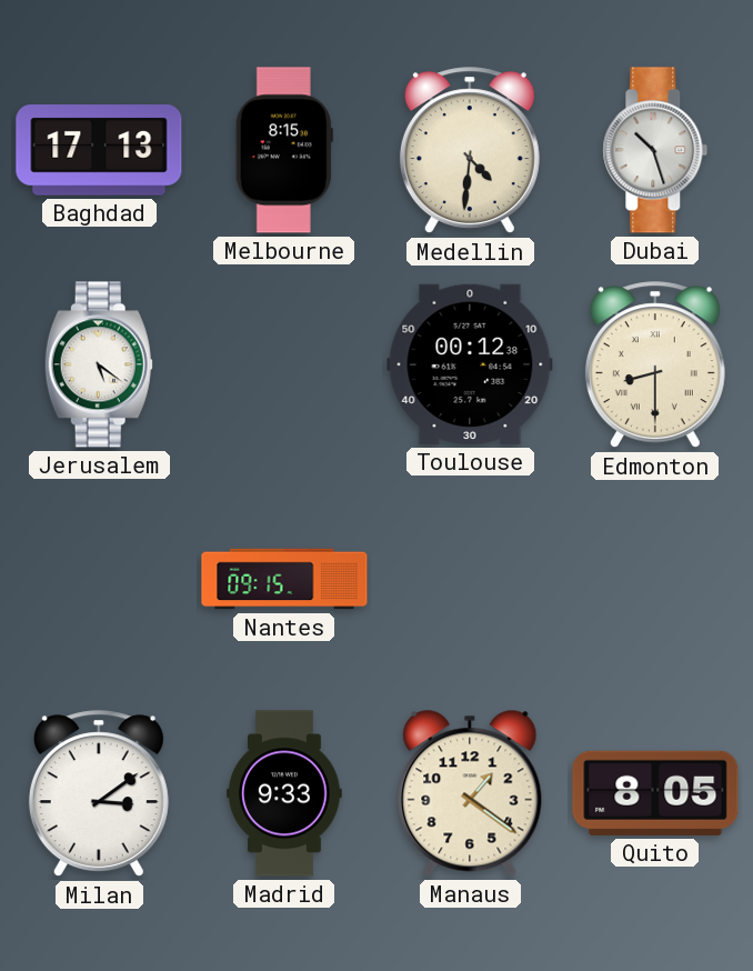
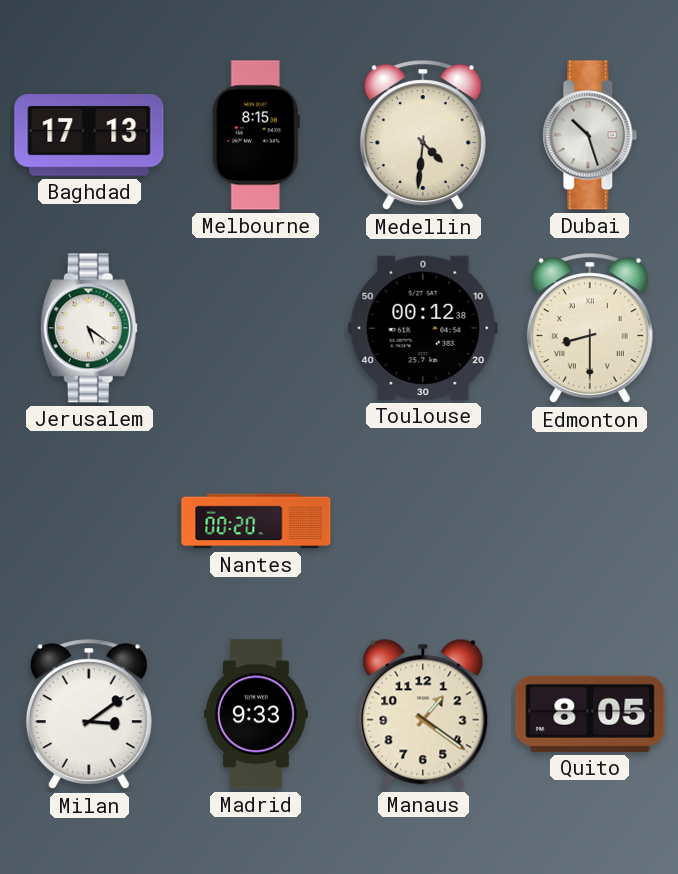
Nantes: 09:15 -> 00:20 (256, 521)
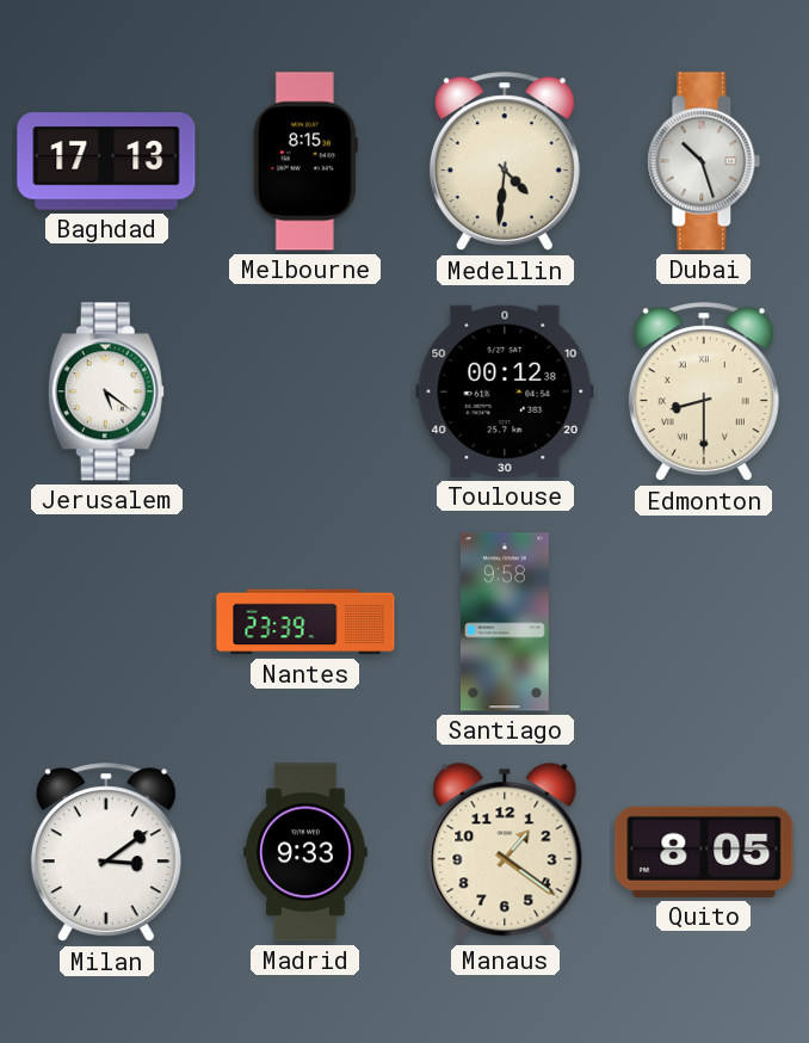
Nantes: 00:20 -> 23:39 (305, 622)
Santiago: none -> 9:58 (506, 622)
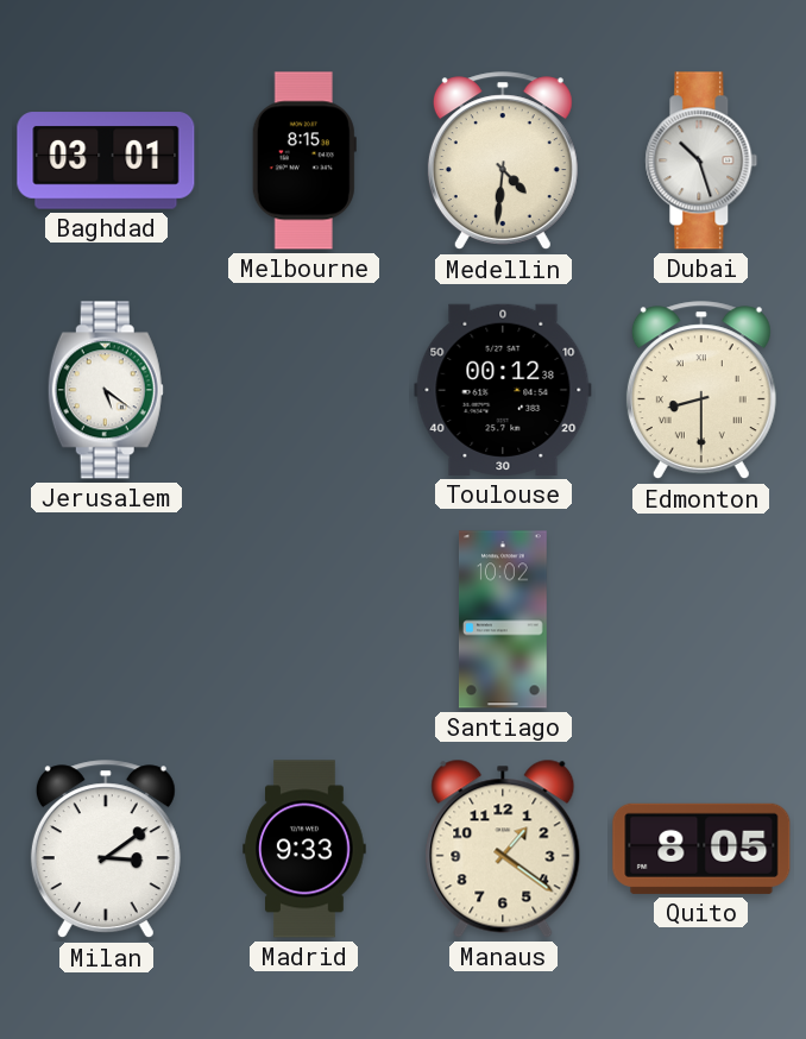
Baghdad: 17:13 -> 03:01 (106, 160)
Nantes: 23:39 -> none (305, 622)
Santiago: 9:58 -> 10:02 (504, 619)
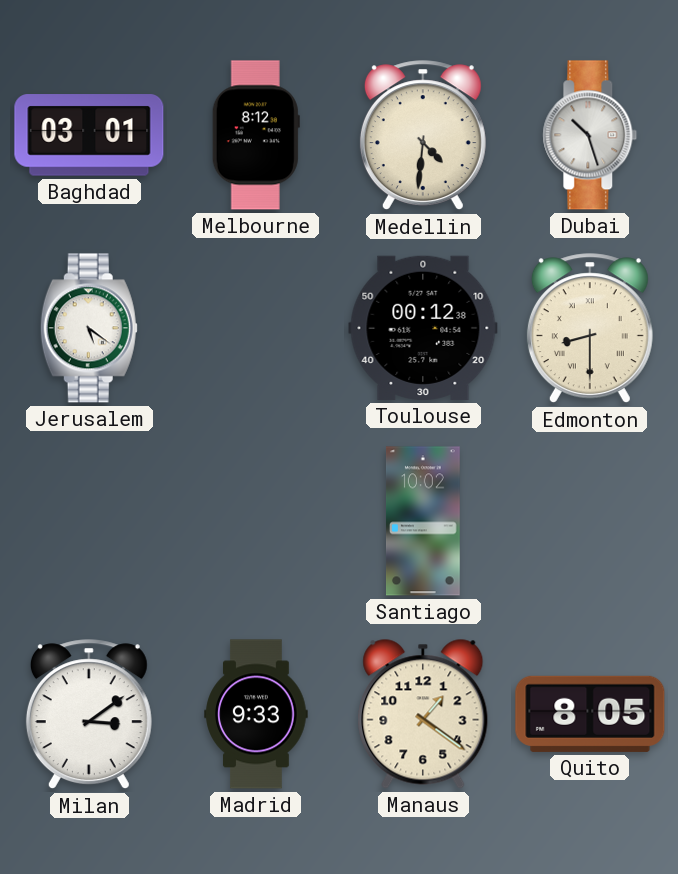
Melbourne: 8:15 -> 8:12 (256, 135)
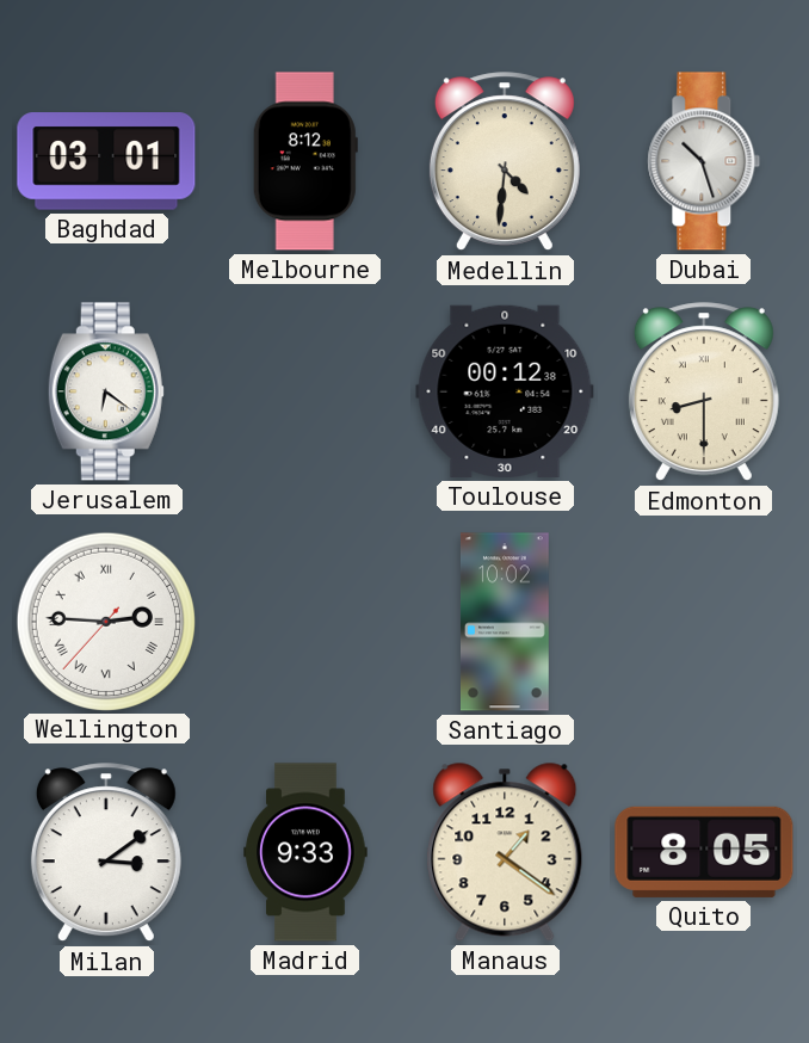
Jerusalem: 5:21 -> 6:21 (106, 391)
Wellington: none -> 2:45 (105, 621)
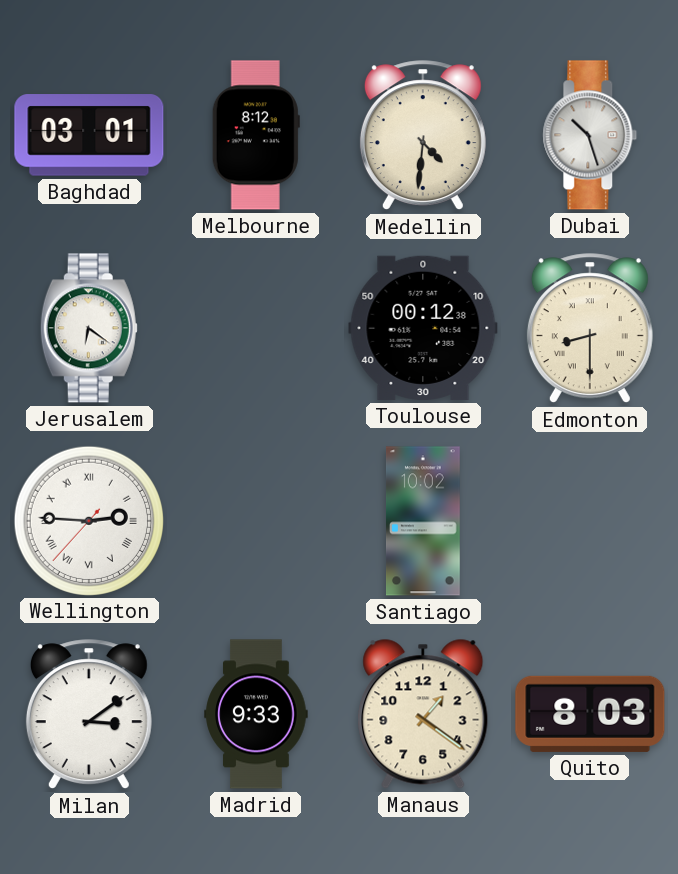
Quito: 8:05 -> 8:03 (590, 714)
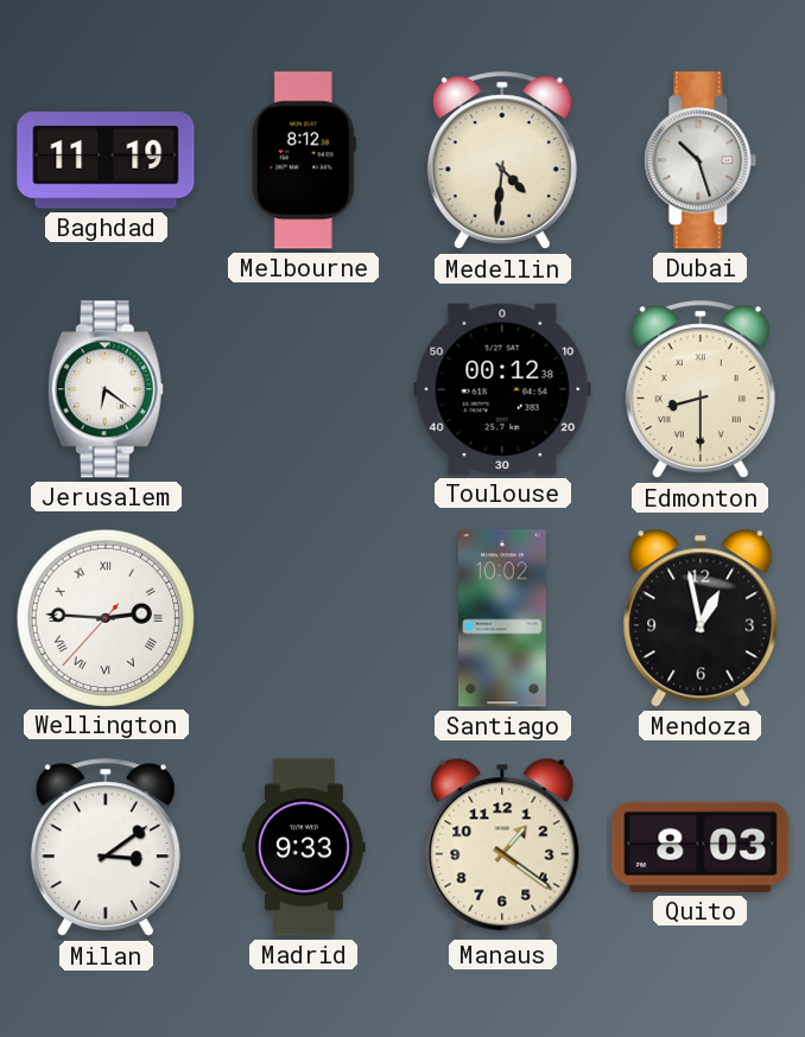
Baghdad: 03:01 -> 11:19 (106, 160)
Mendoza: none -> 12:58 (701, 618)
